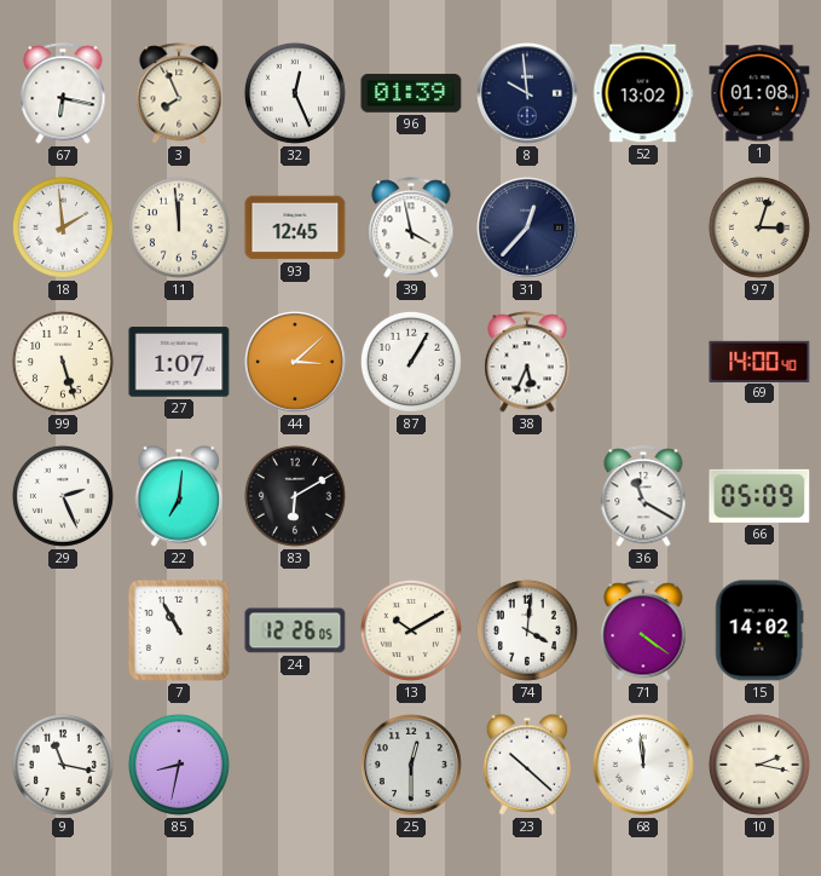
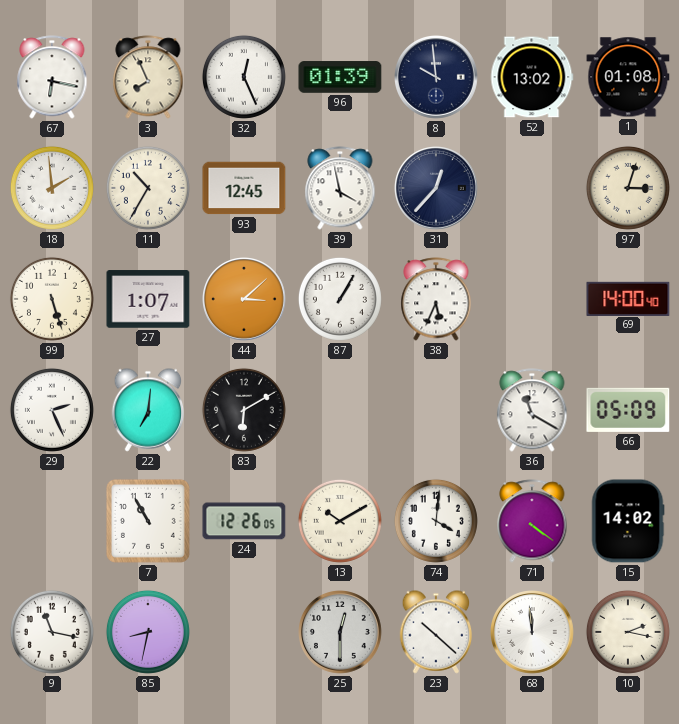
11: 11:59 -> 10:35 (148, 188)
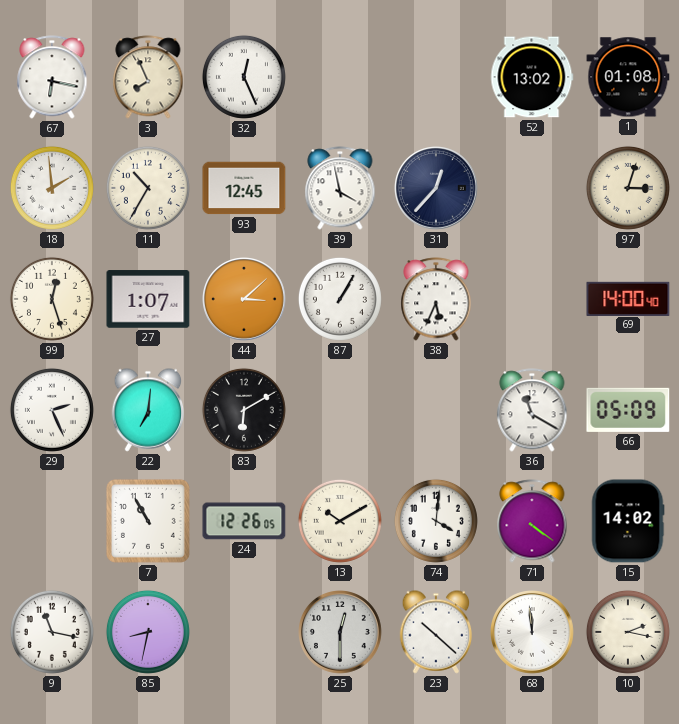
96: 01:39 -> none (340, 77)
8: 9:59 -> none (437, 78)
99: 5:27 -> 12:27 (52, 299)
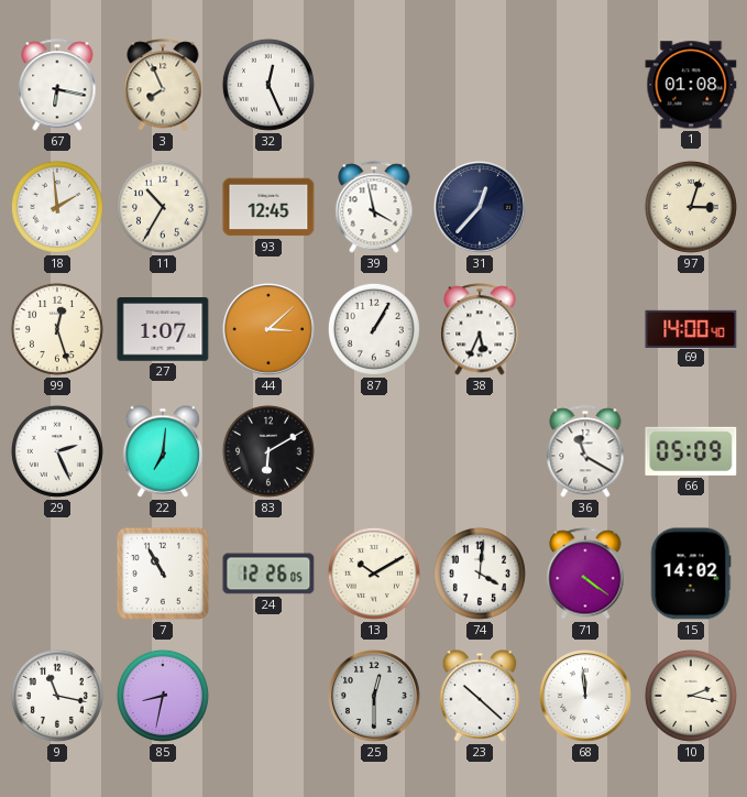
52: 13:02 -> none (532, 77)
